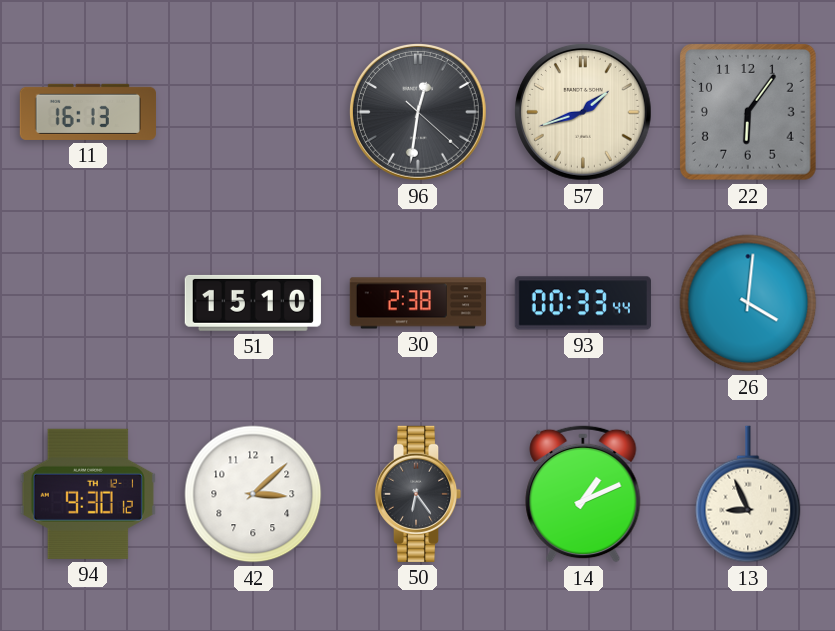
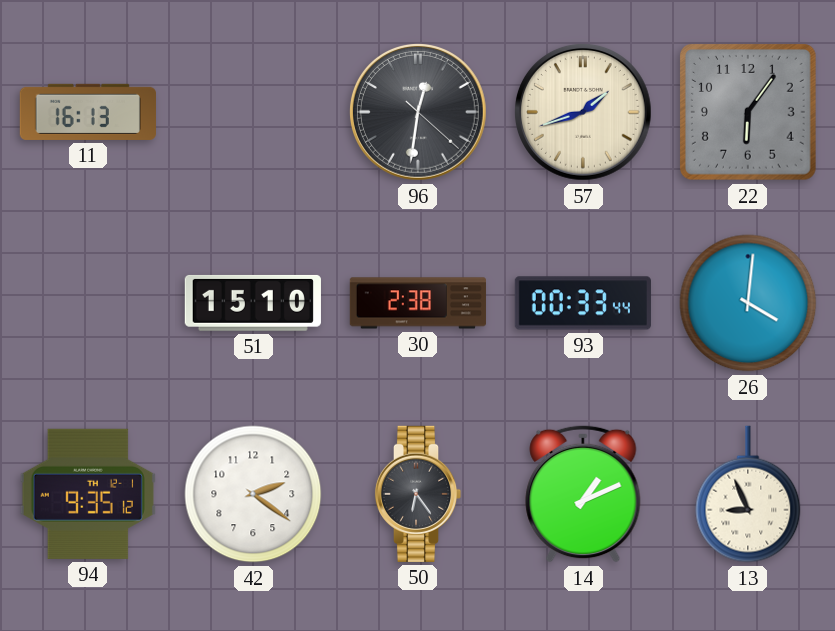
94: 9:30 -> 9:35 (88, 494)
42: 3:08 -> 2:21 (253, 494)
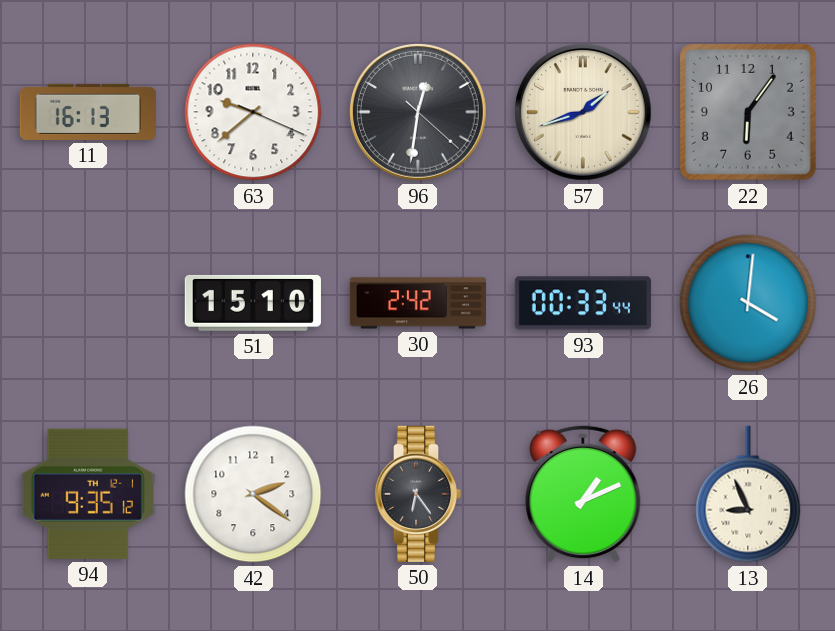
63: none -> 9:38 (253, 112)
30: 2:38 -> 2:42 (418, 303)
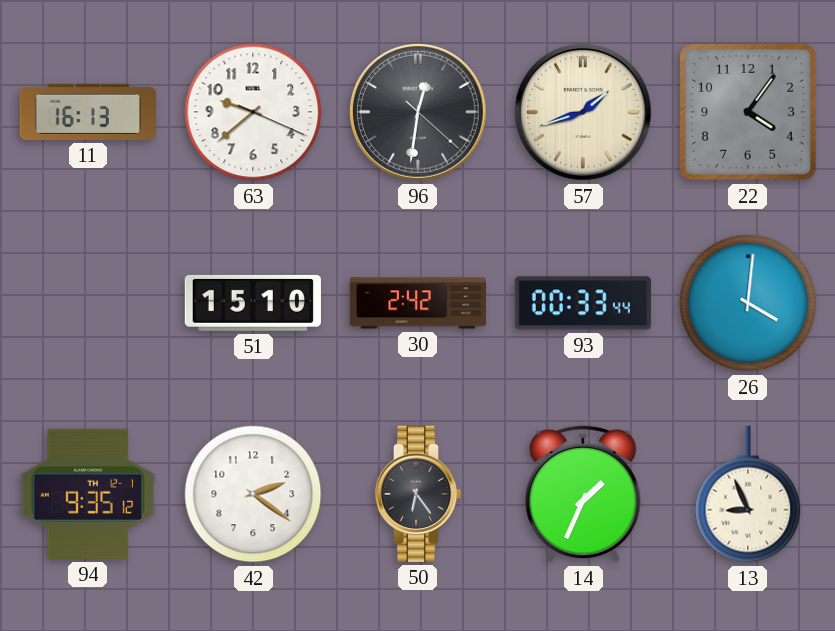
22: 6:06 -> 4:06 (748, 112)
14: 1:11 -> 1:34 (583, 494)
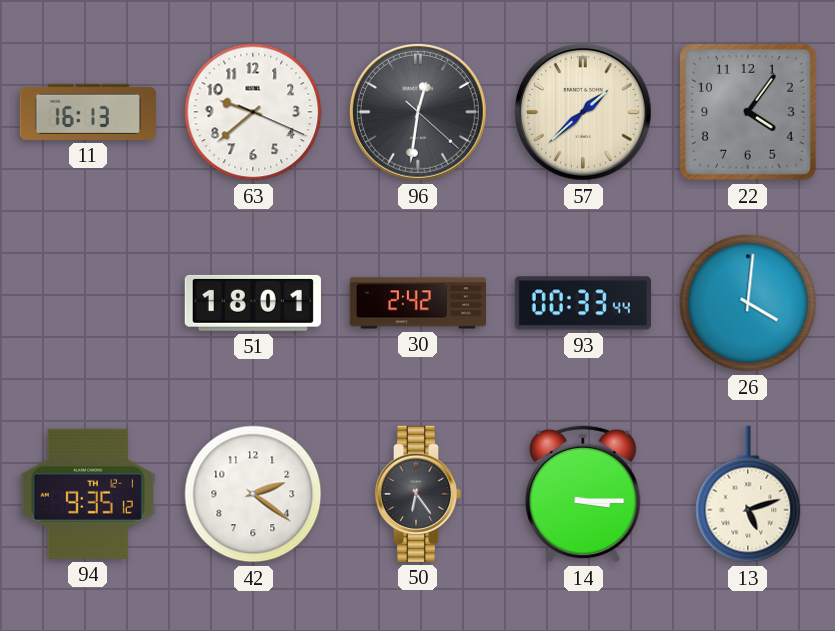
57: 1:42 -> 1:38 (583, 112)
51: 15:10 -> 18:01 (253, 303)
14: 1:34 -> 3:15 (583, 494)
13: 8:56 -> 5:12 (748, 494)
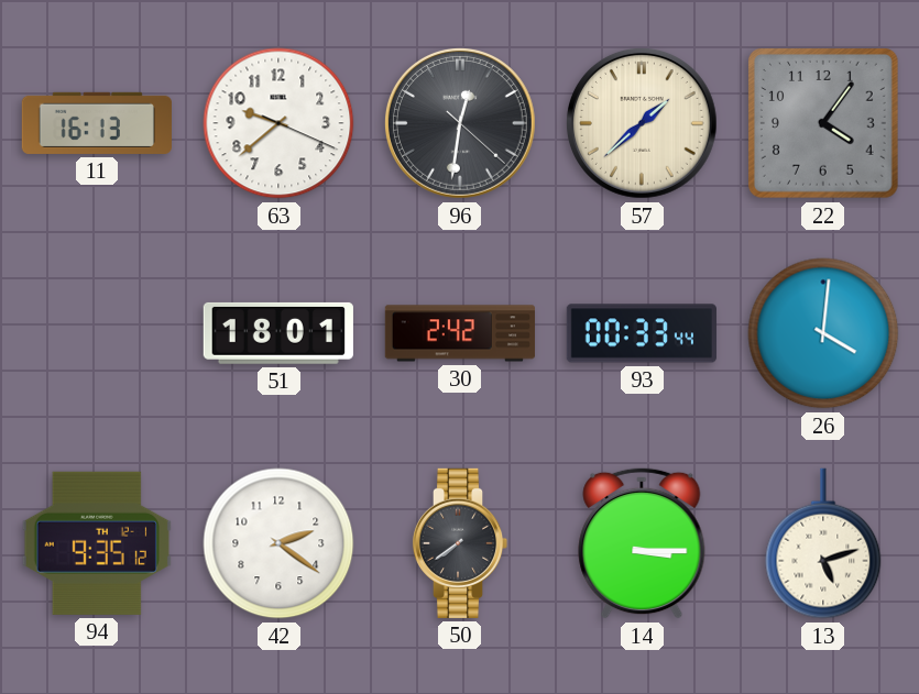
50: 6:24 -> 7:39 (460, 543)
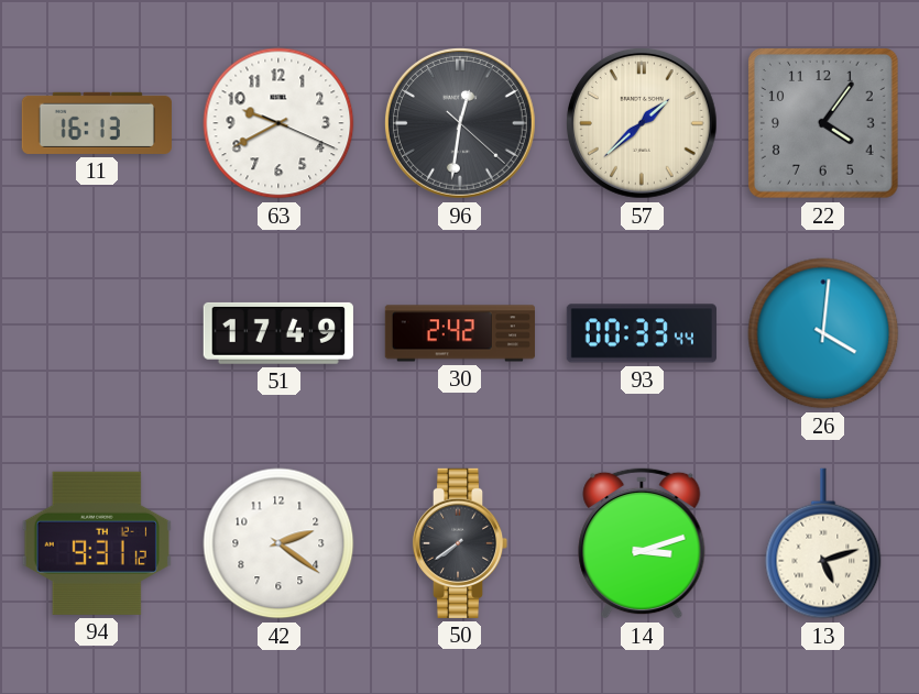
63: 9:38 -> 9:40 (278, 123)
51: 18:01 -> 17:49 (278, 333)
94: 9:35 -> 9:31 (97, 543)
14: 3:15 -> 3:12 (642, 543)
